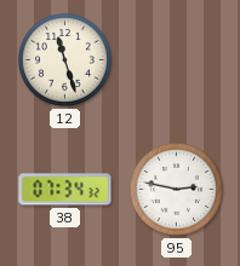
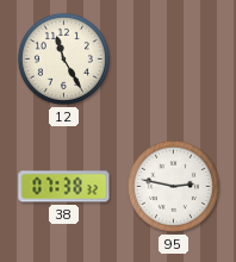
12: 11:27 -> 11:25 (63, 58)
38: 07:34 -> 07:38 (64, 187)
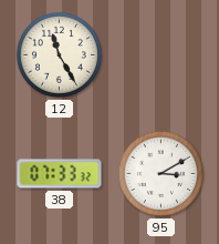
38: 07:38 -> 07:33 (60, 174)
95: 2:47 -> 3:10 (160, 173)
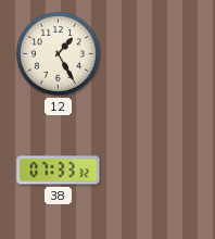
12: 11:25 -> 1:25 (58, 53)
95: 3:10 -> none (160, 173)
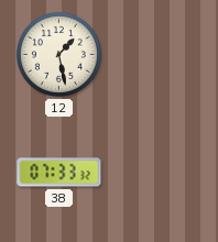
12: 1:25 -> 1:28 (58, 54)
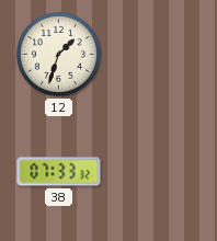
12: 1:28 -> 1:33 (58, 54)
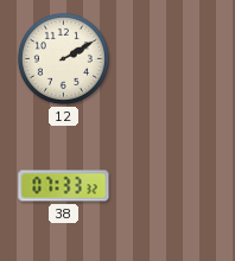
12: 1:33 -> 2:10 (63, 58)
